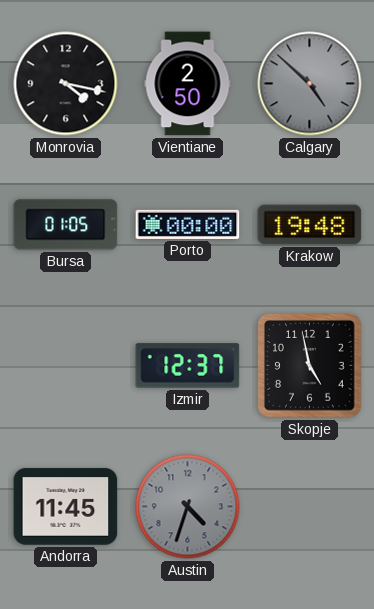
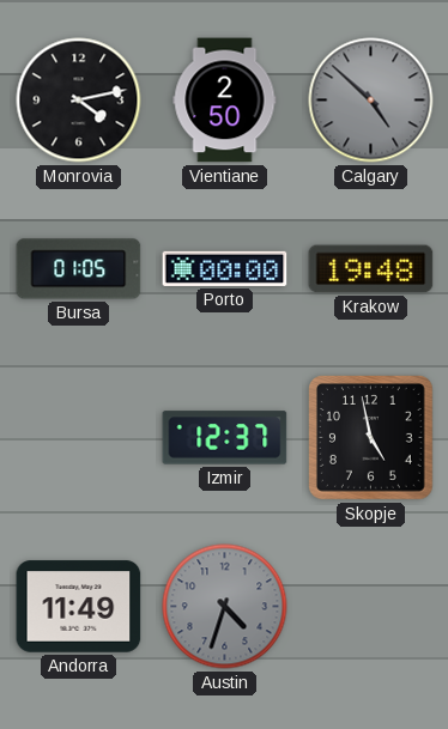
Monrovia: 4:17 -> 4:13 (79, 101)
Andorra: 11:45 -> 11:49 (79, 607)
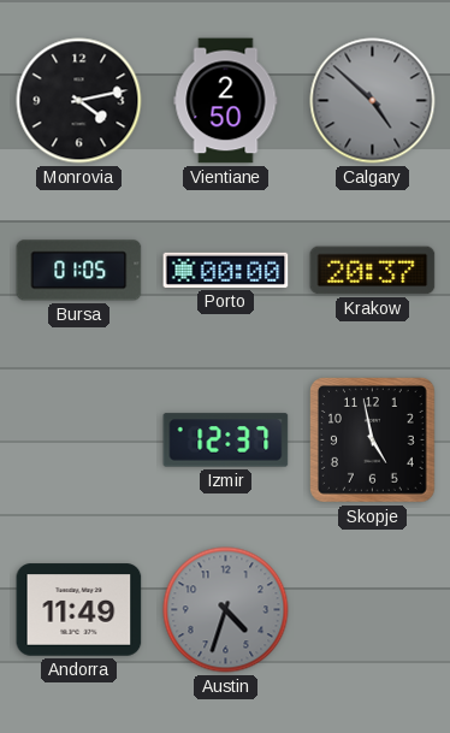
Krakow: 19:48 -> 20:37 (373, 271)
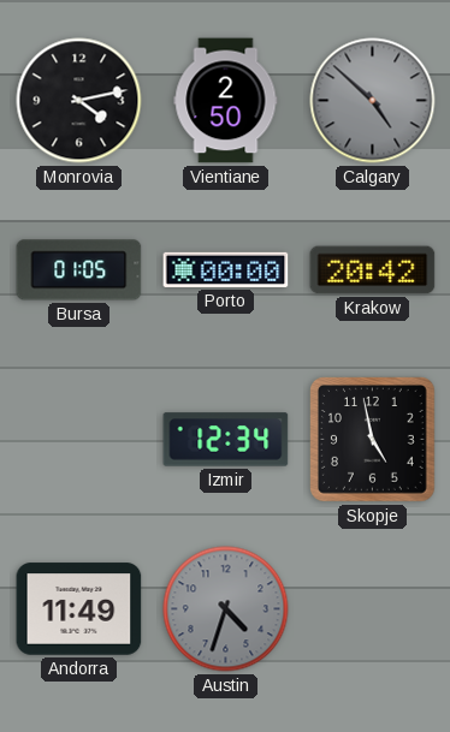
Krakow: 20:37 -> 20:42 (373, 270)
Izmir: 12:37 -> 12:34 (226, 440)
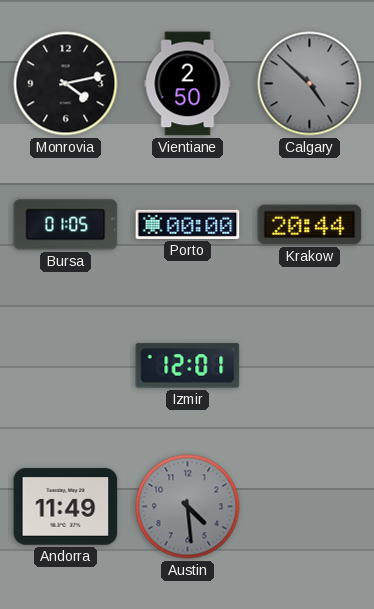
Krakow: 20:42 -> 20:44 (310, 225)
Izmir: 12:34 -> 12:01 (188, 366)
Skopje: 4:58 -> none (373, 440)
Austin: 4:33 -> 4:29 (188, 507)
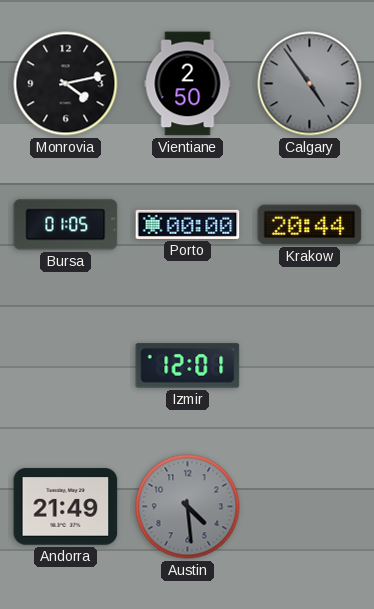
Calgary: 4:52 -> 4:54 (310, 84)
Andorra: 11:49 -> 21:49 (66, 507)
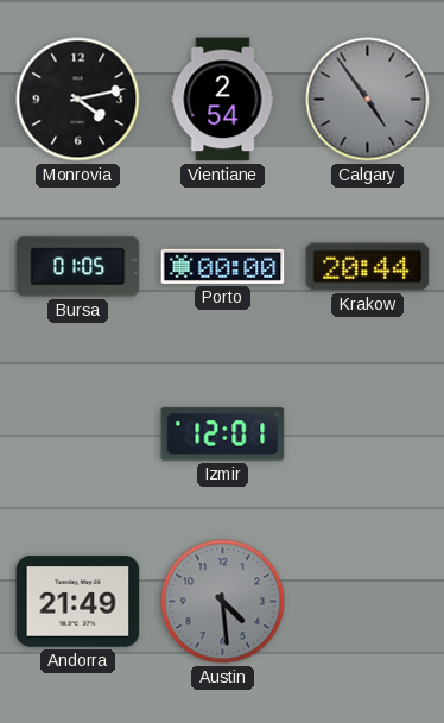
Vientiane: 2:50 -> 2:54 (223, 100)
